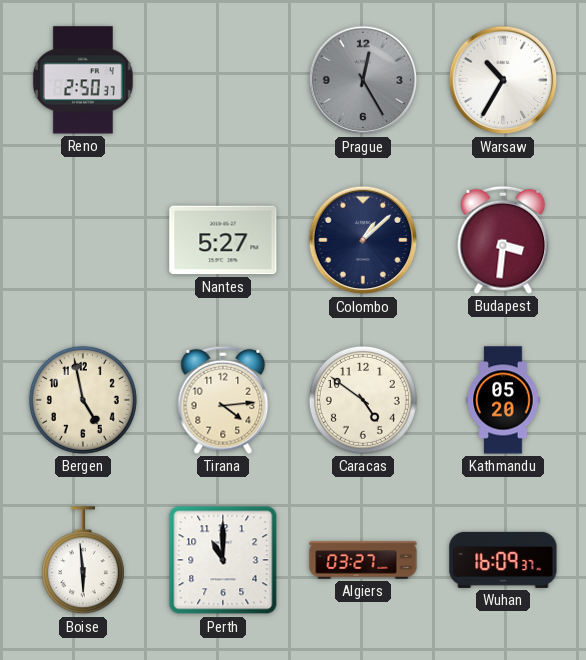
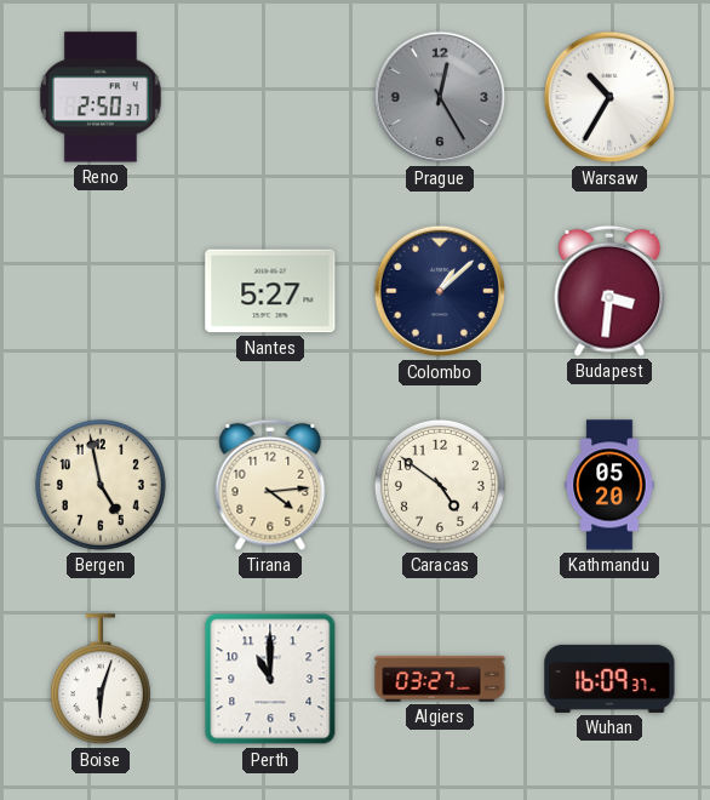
Boise: 5:59 -> 6:03 (101, 680)
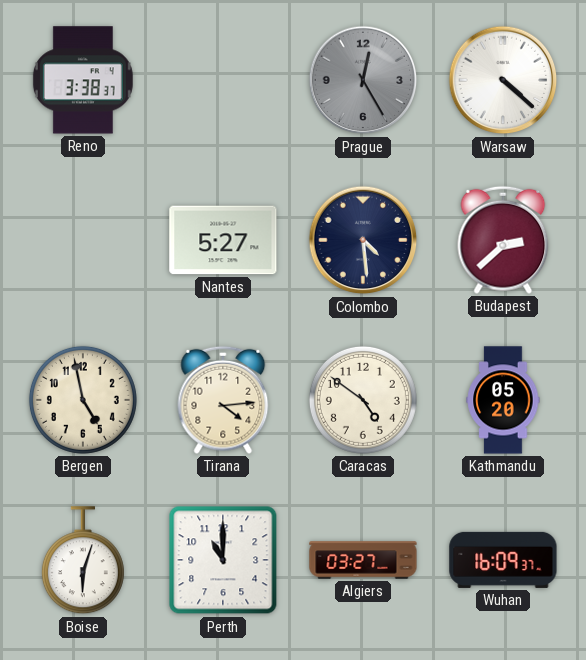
Reno: 2:50 -> 3:38 (83, 80)
Warsaw: 10:35 -> 4:22 (503, 80)
Colombo: 1:08 -> 4:29 (363, 240)
Budapest: 3:31 -> 2:38 (503, 240)
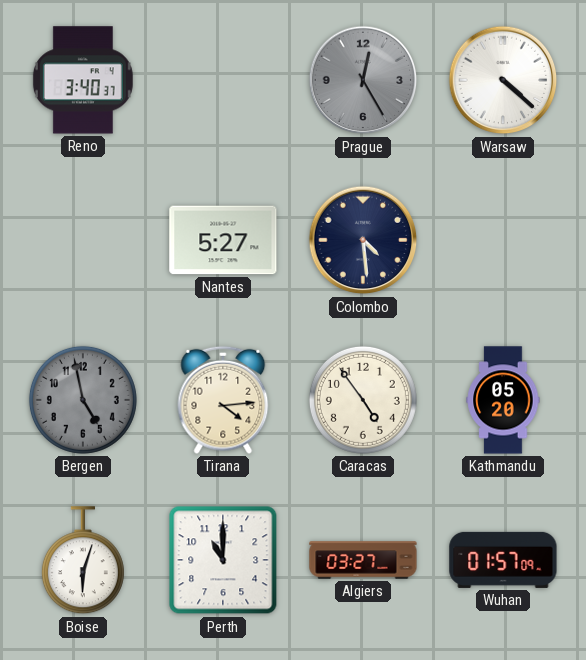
Reno: 3:38 -> 3:40 (83, 80)
Budapest: 2:38 -> none (503, 240)
Bergen dial: cream -> grey (83, 400)
Caracas: 4:51 -> 4:54 (363, 400)
Wuhan: 16:09 -> 01:57 (503, 560)
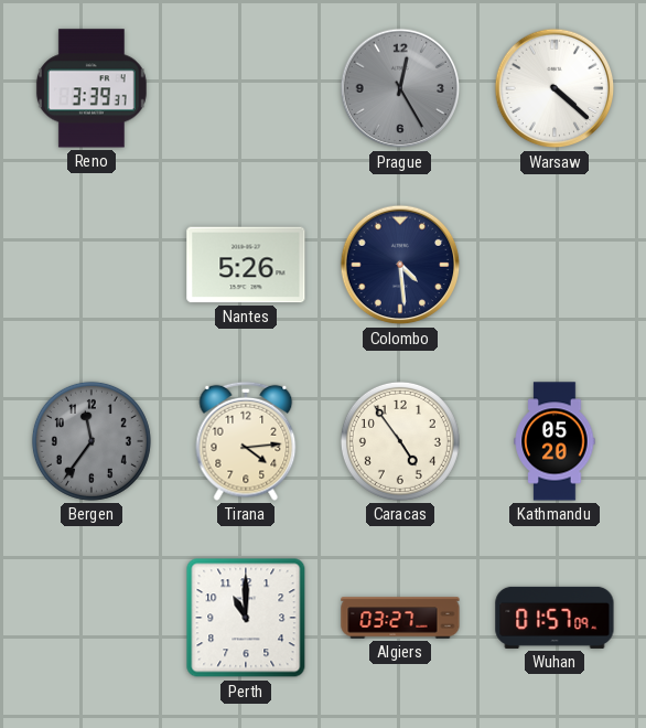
Reno: 3:40 -> 3:39 (91, 88)
Nantes: 5:27 -> 5:26 (246, 265)
Bergen: 4:58 -> 11:36 (91, 441)
Boise: 6:03 -> none (83, 561)
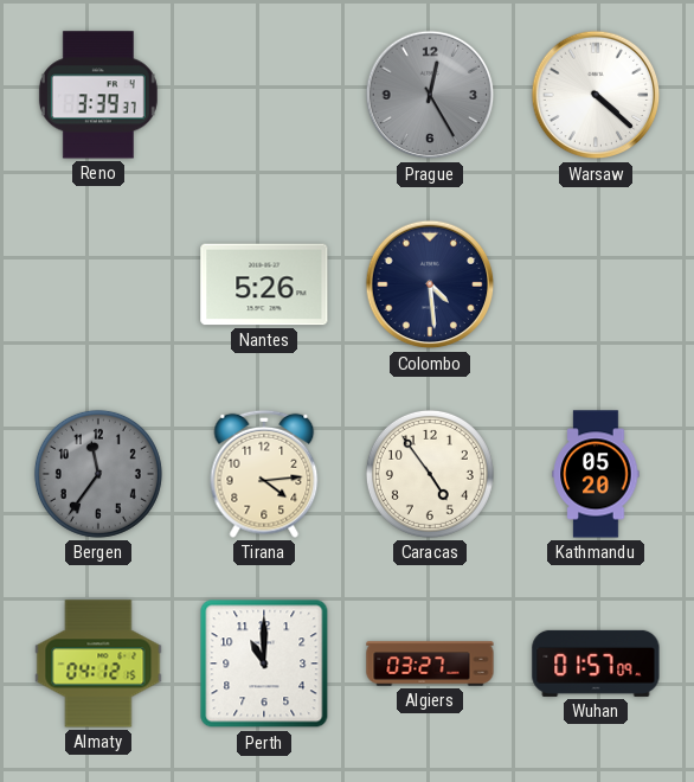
Almaty: none -> 04:12 (98, 664)
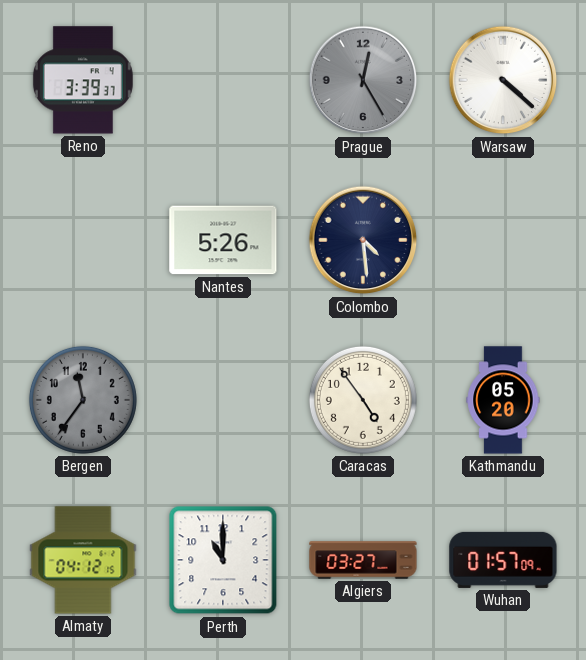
Tirana: 4:14 -> none (264, 474)
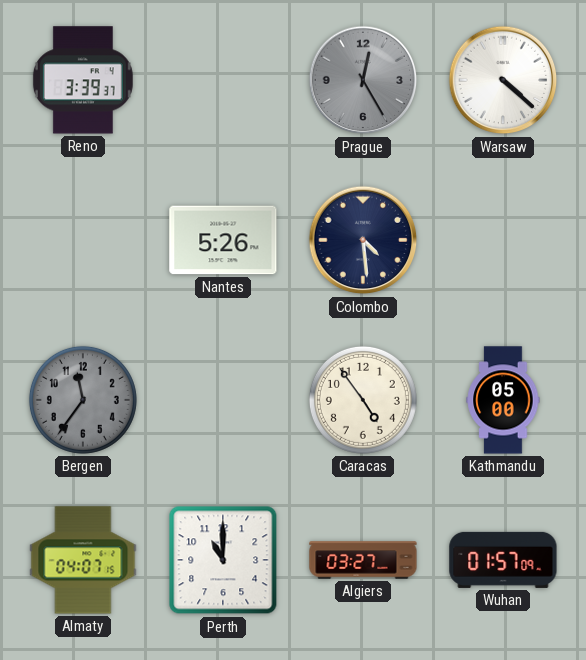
Kathmandu: 05:20 -> 05:00 (503, 400)
Almaty: 04:12 -> 04:07 (83, 560)
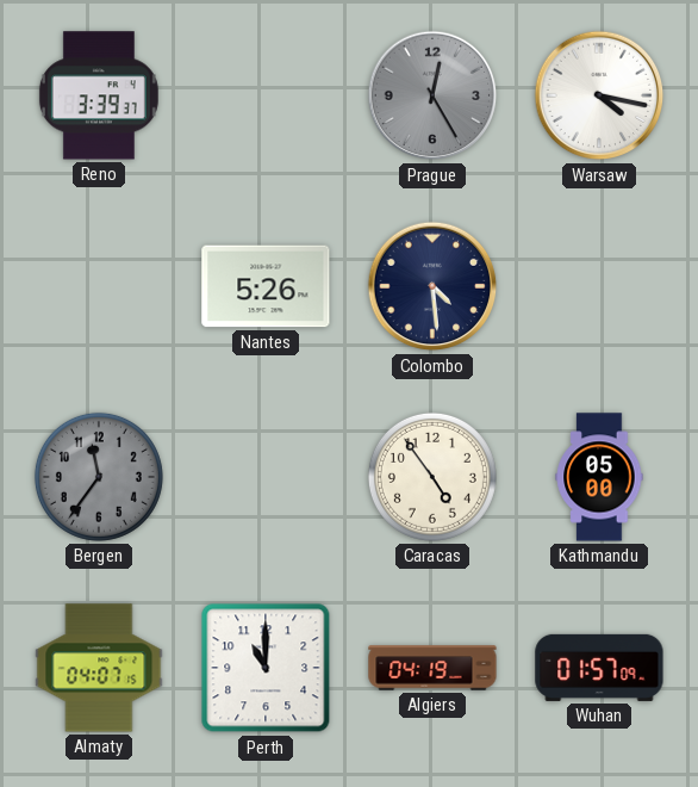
Warsaw: 4:22 -> 4:17 (599, 95)
Algiers: 03:27 -> 04:19 (432, 668)
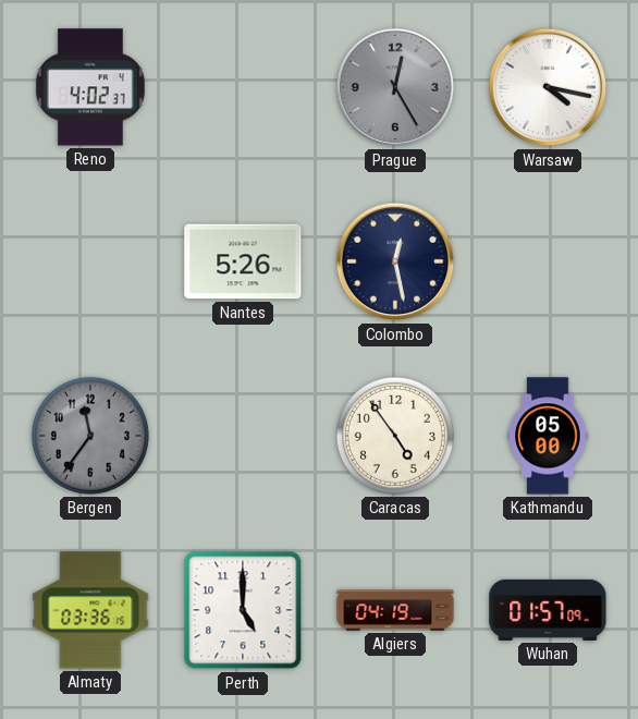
Reno: 3:39 -> 4:02 (90, 87)
Colombo: 4:29 -> 12:28 (395, 261)
Almaty: 04:07 -> 03:36 (90, 610)
Perth: 11:00 -> 5:00 (243, 610)
